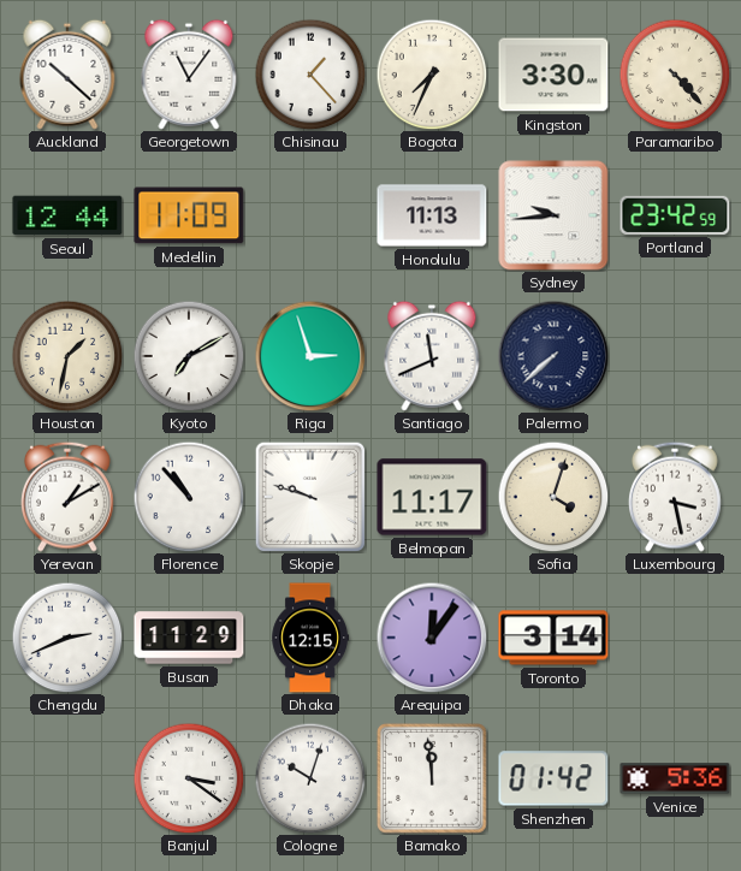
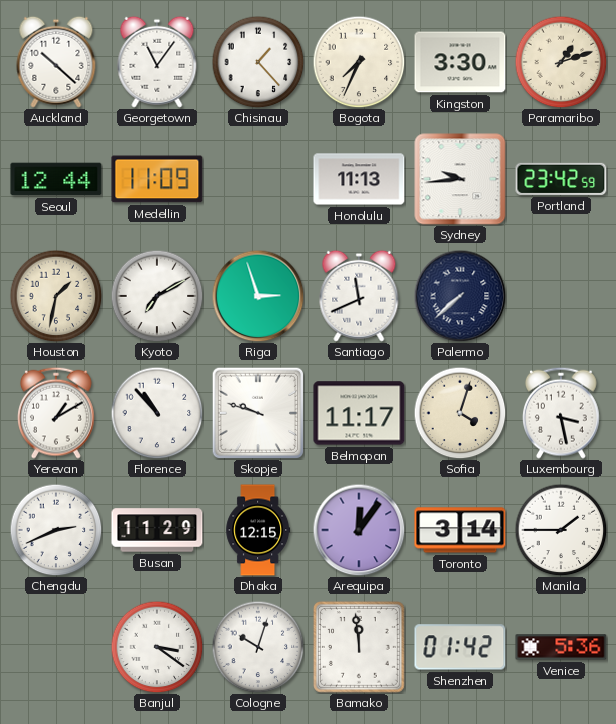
Paramaribo: 4:23 -> 1:12 (561, 62)
Manila: none -> 1:45 (561, 530)
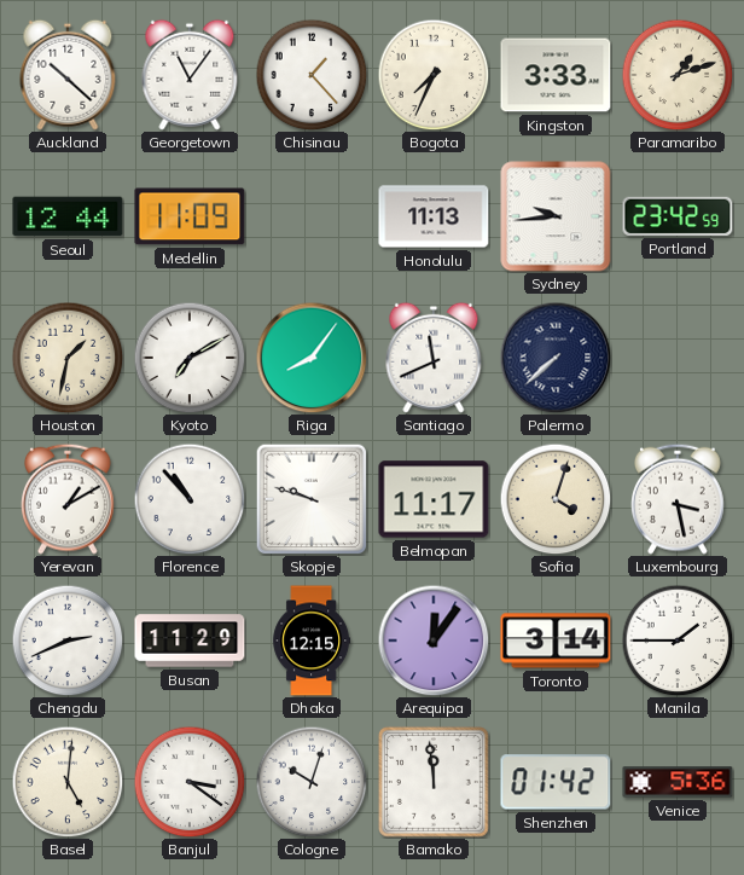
Kingston: 3:30 -> 3:33 (556, 75)
Riga: 2:57 -> 8:06 (312, 358)
Basel: none -> 5:01 (68, 782)
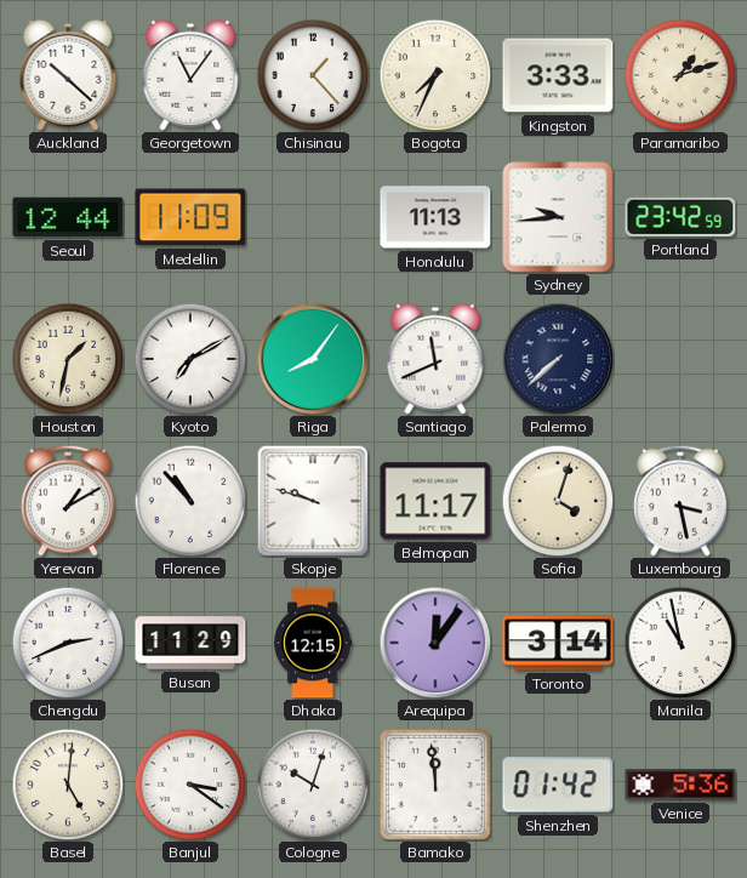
Manila: 1:45 -> 10:58 (680, 643)
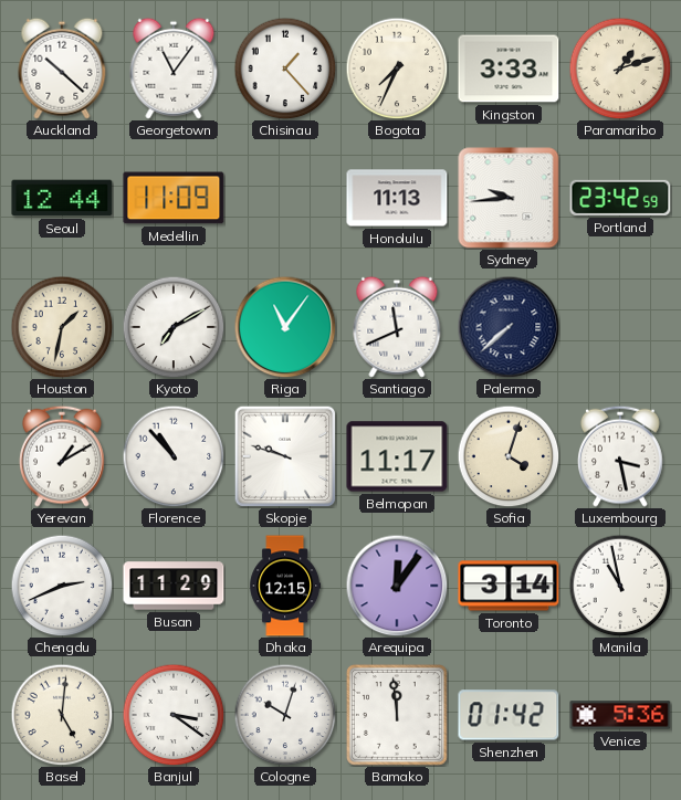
Riga: 8:06 -> 11:06 (285, 327)
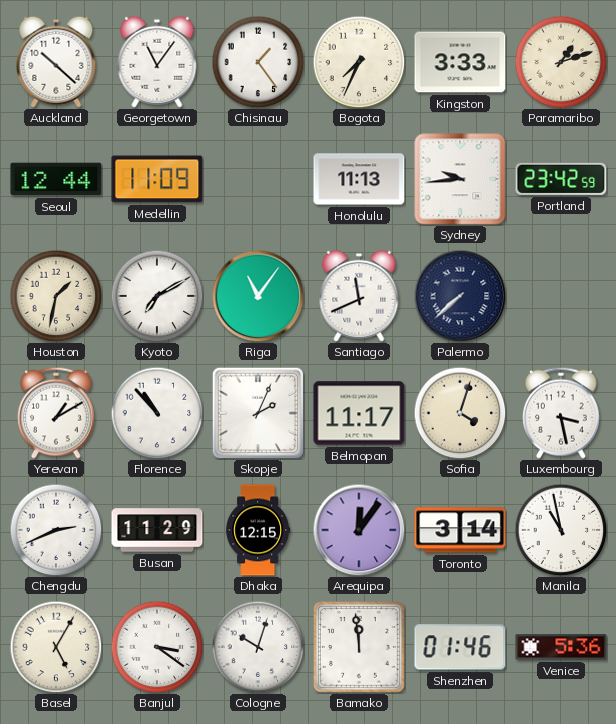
Chisinau: 1:23 -> 1:24 (258, 62)
Skopje: 9:48 -> 2:04 (257, 412)
Basel: 5:01 -> 5:05 (56, 647)
Shenzhen: 01:42 -> 01:46 (460, 647)
